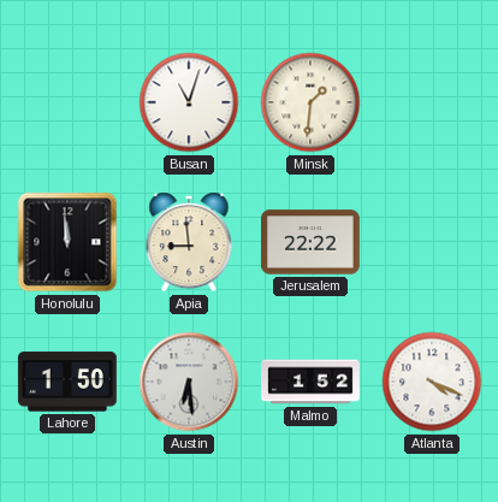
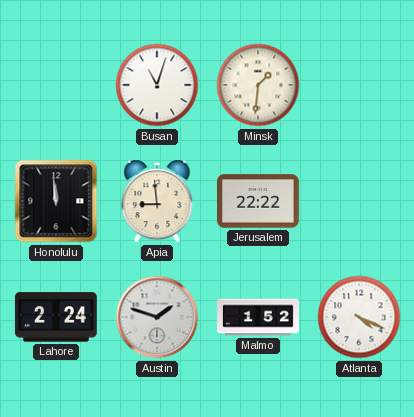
Lahore: 1:50 -> 2:24 (56, 317)
Austin: 6:29 -> 1:48 (157, 317)
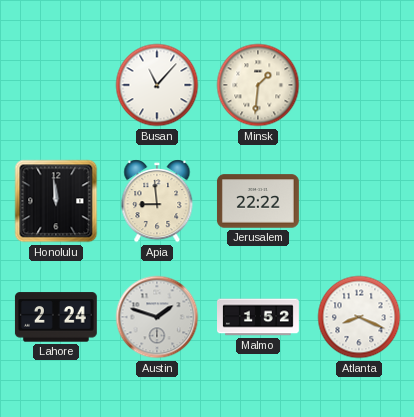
Busan: 11:03 -> 11:07 (157, 85)
Atlanta: 4:19 -> 8:19 (359, 317)
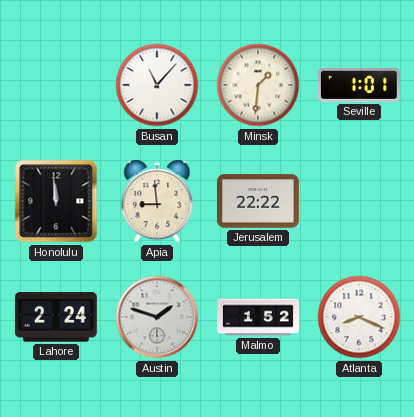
Seville: none -> 1:01 (359, 85)
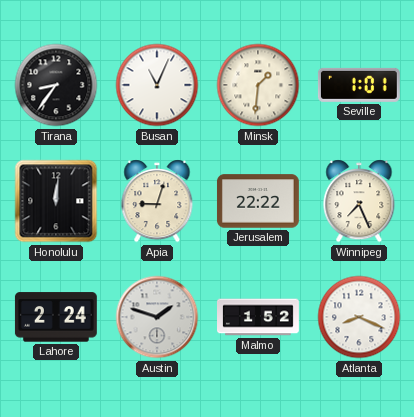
Tirana: none -> 8:36 (56, 85)
Busan: 11:07 -> 11:04 (157, 85)
Honolulu: 11:59 -> 12:01 (56, 201)
Apia: 8:59 -> 9:03 (157, 201)
Winnipeg: none -> 7:26 (359, 201)
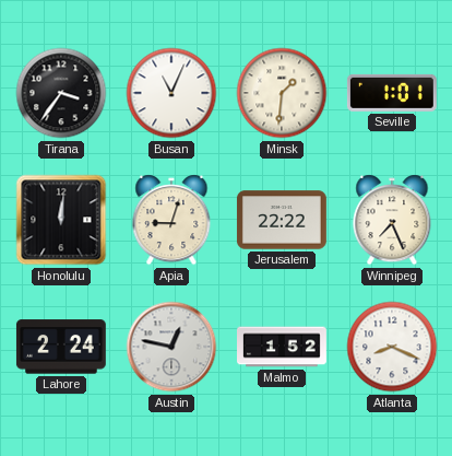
Tirana: 8:36 -> 3:36 (61, 93)
Austin: 1:48 -> 12:47 (171, 347)
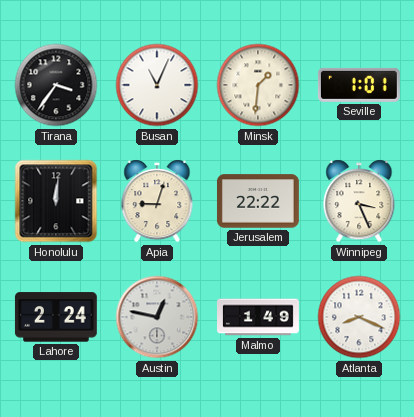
Winnipeg: 7:26 -> 3:26 (359, 201)
Malmo: 1:52 -> 1:49 (259, 317)
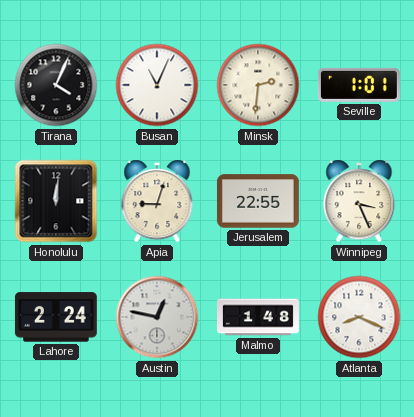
Tirana: 3:36 -> 4:04 (56, 85)
Minsk: 1:31 -> 2:31 (258, 85)
Jerusalem: 22:22 -> 22:55 (258, 201)
Malmo: 1:49 -> 1:48 (259, 317)
